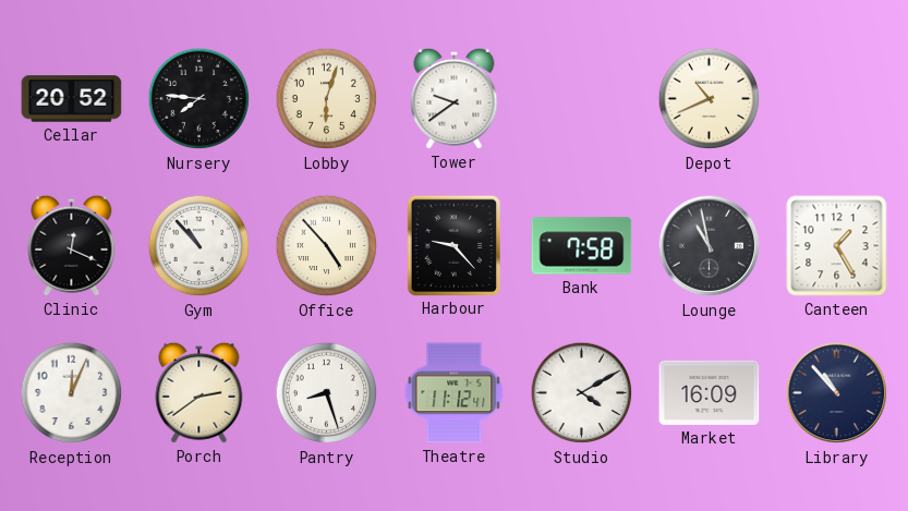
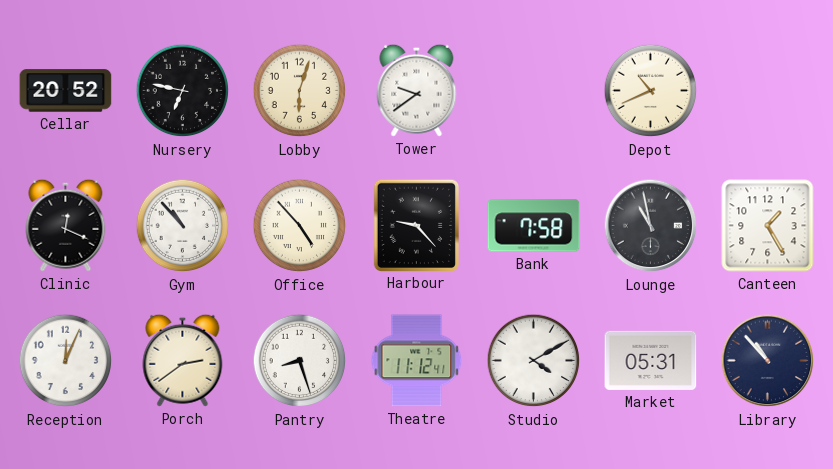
Nursery: 7:46 -> 6:47 (183, 91)
Market: 16:09 -> 05:31 (651, 360)
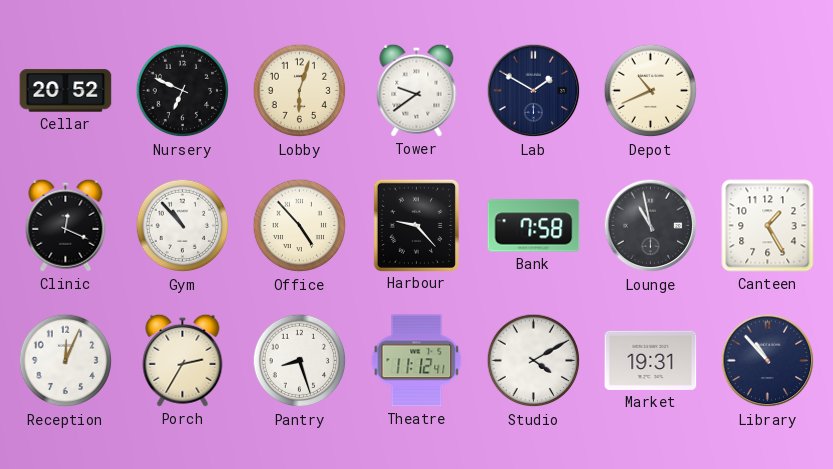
Nursery: 6:47 -> 6:49 (183, 91)
Lab: none -> 1:50 (534, 91)
Porch: 2:39 -> 2:35 (183, 360)
Market: 05:31 -> 19:31 (651, 360)
